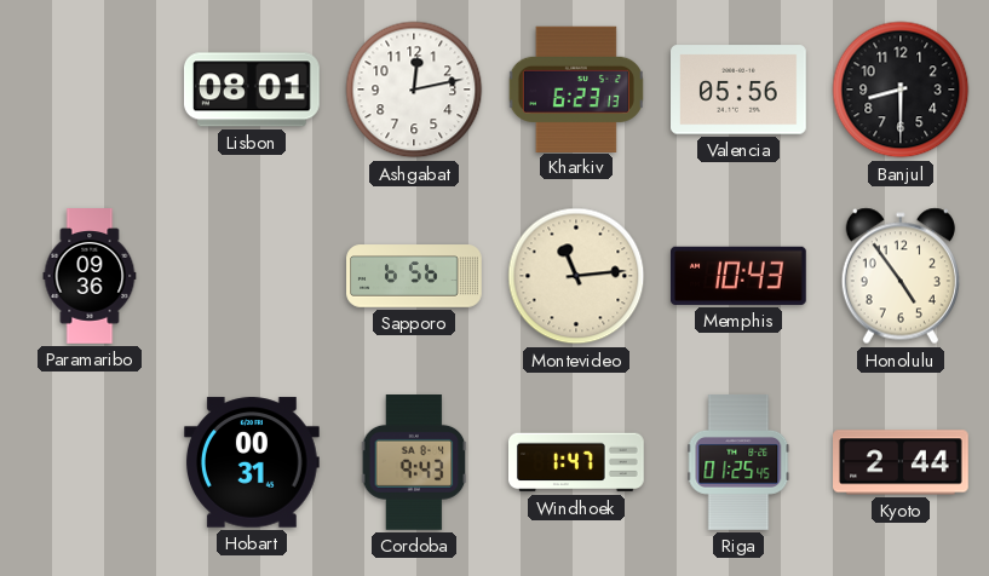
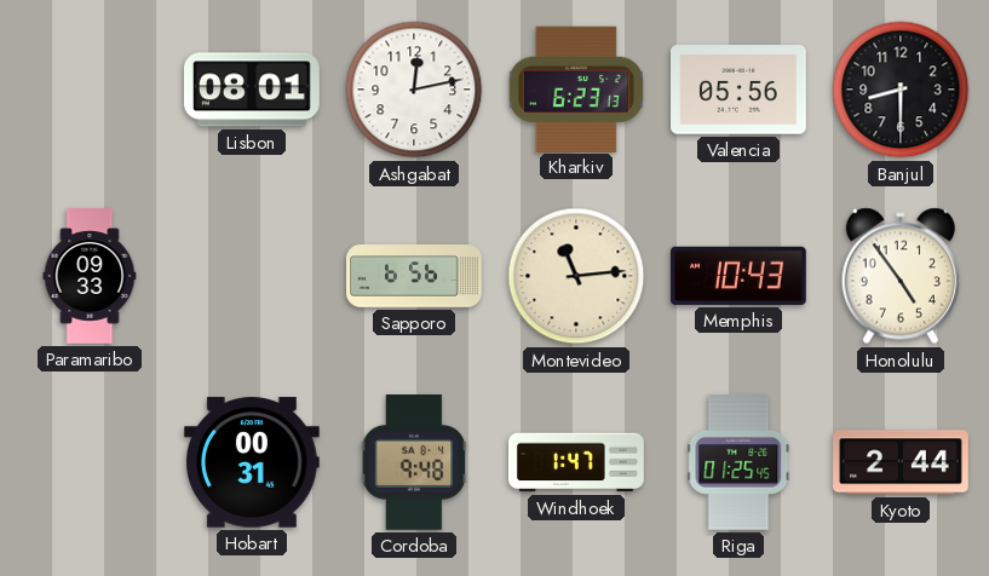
Paramaribo: 09:36 -> 09:33 (90, 276)
Cordoba: 9:43 -> 9:48 (414, 463)
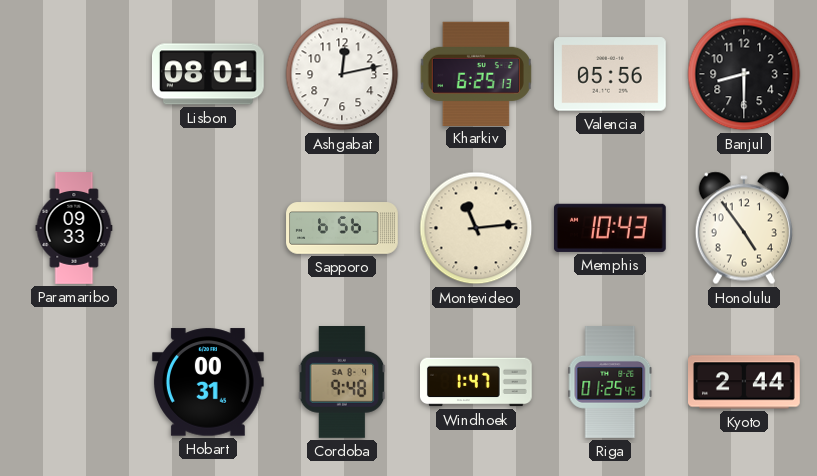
Kharkiv: 6:23 -> 6:25 (476, 73)
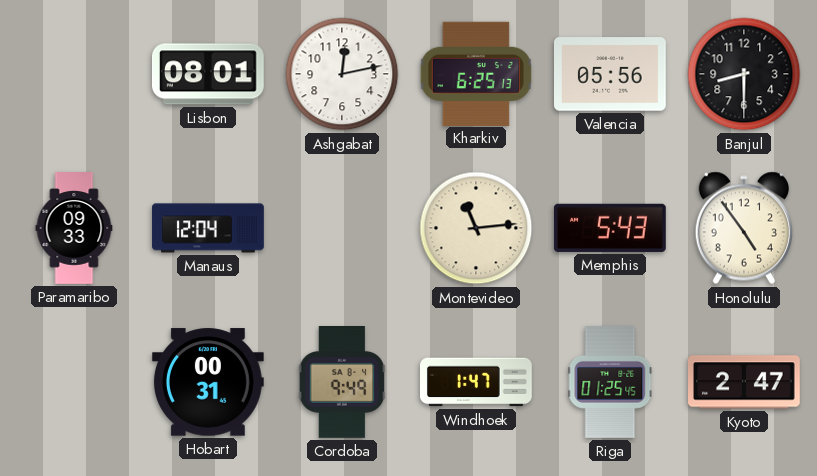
Manaus: none -> 12:04 (208, 228)
Sapporo: 6:56 -> none (342, 228)
Memphis: 10:43 -> 5:43 (610, 228)
Cordoba: 9:48 -> 9:49 (342, 383)
Kyoto: 2:44 -> 2:47 (745, 382)
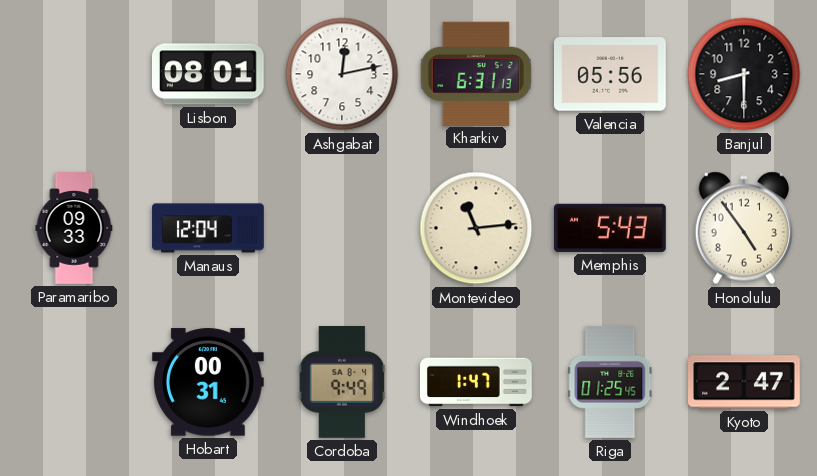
Kharkiv: 6:25 -> 6:31 (476, 73)
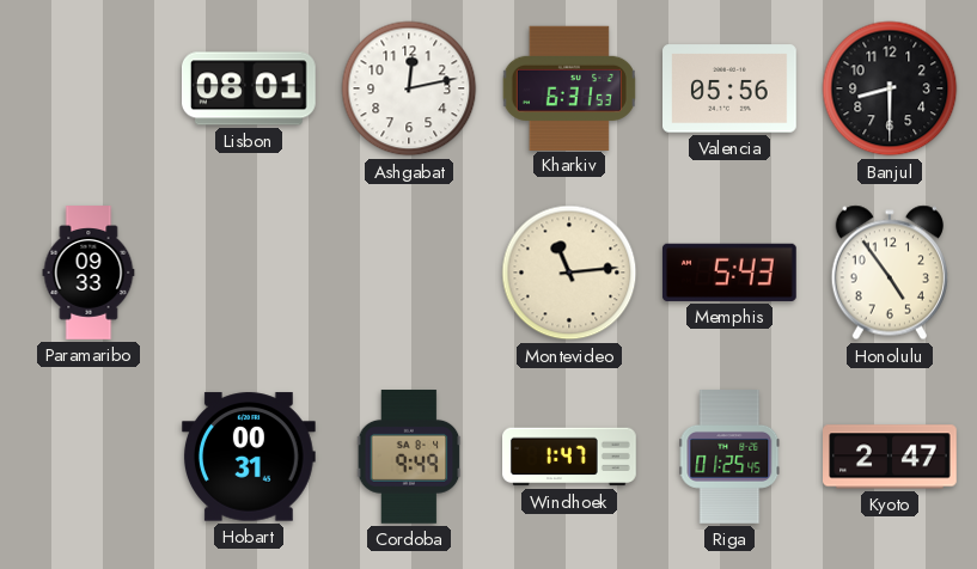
Kharkiv: 6:31:13 -> 6:31:53 (569, 87)
Manaus: 12:04 -> none (208, 228)
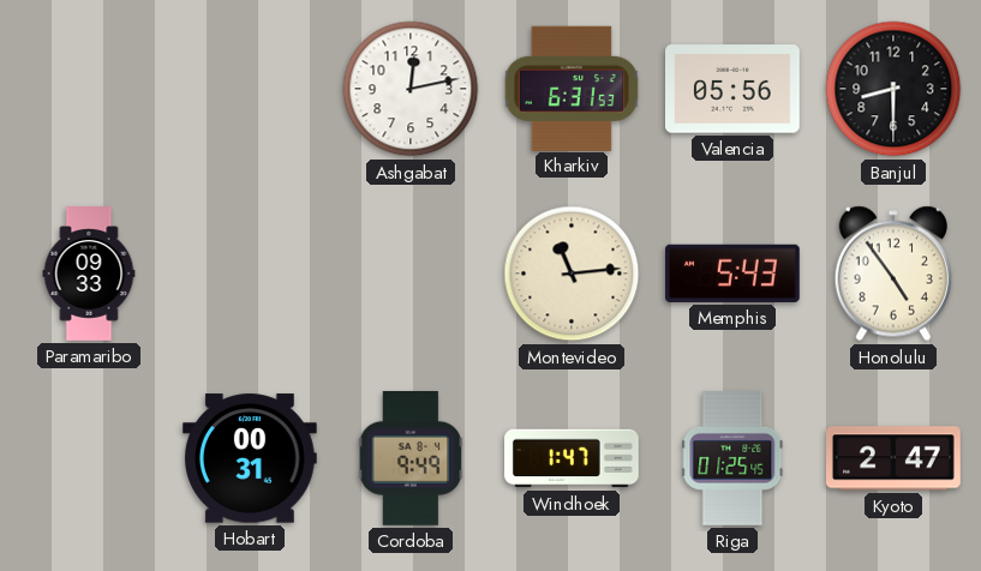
Lisbon: 08:01 -> none (250, 88)
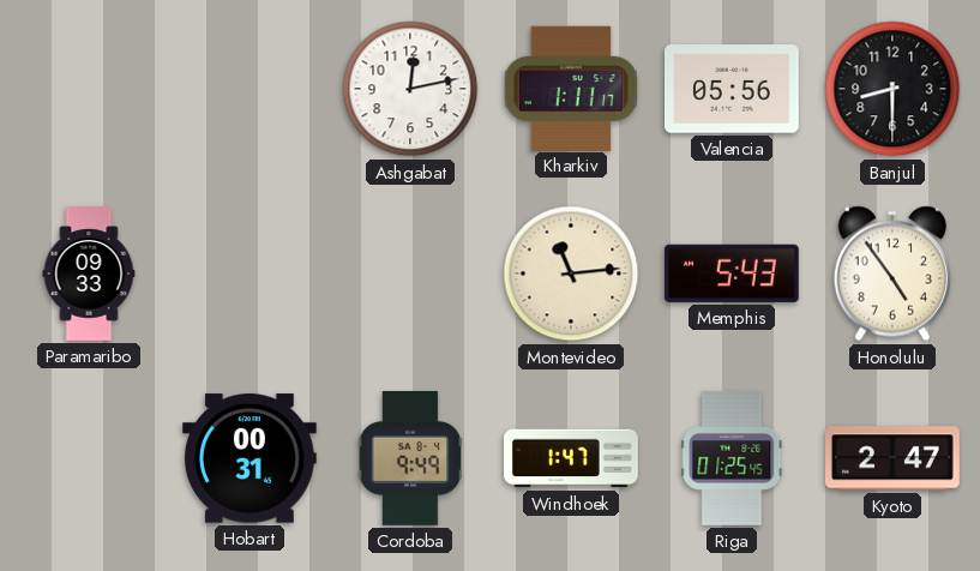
Kharkiv: 6:31 -> 1:11 (571, 88)
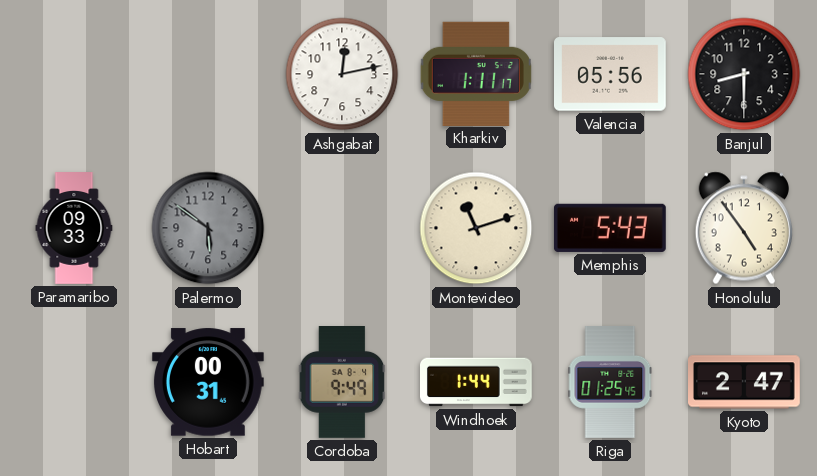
Palermo: none -> 5:51 (208, 228)
Montevideo: 11:14 -> 11:12 (476, 228)
Windhoek: 1:47 -> 1:44 (477, 382)
